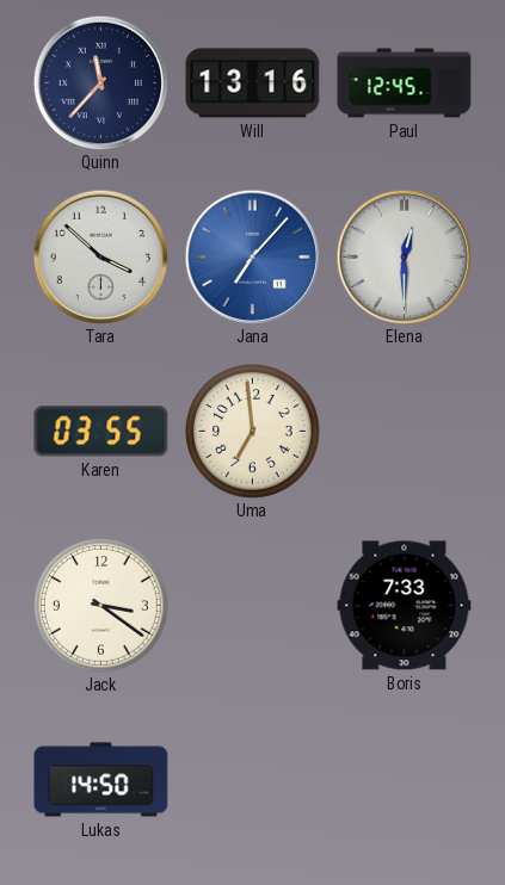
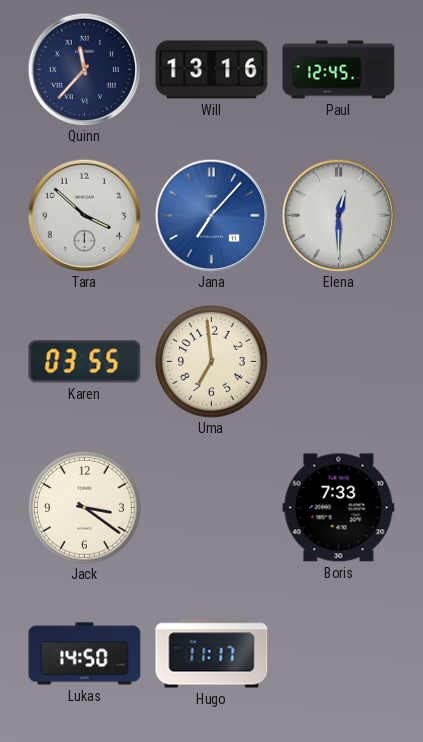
Hugo: none -> 11:17 (212, 654)
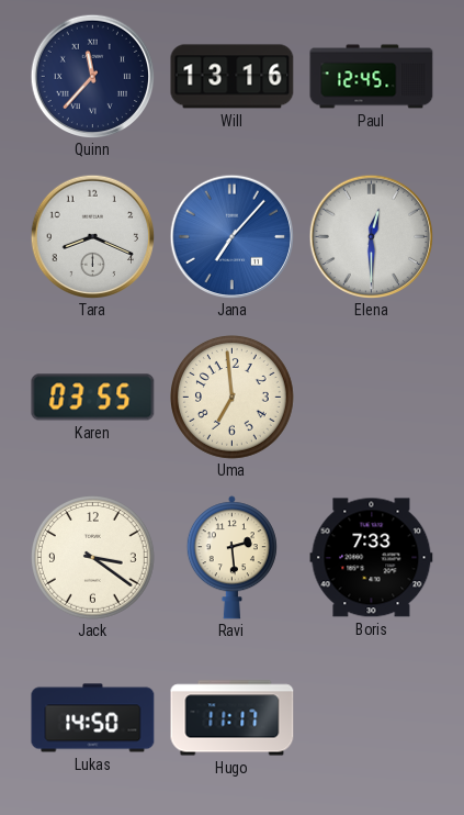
Tara: 3:52 -> 8:19 (92, 236)
Ravi: none -> 2:29 (231, 558)
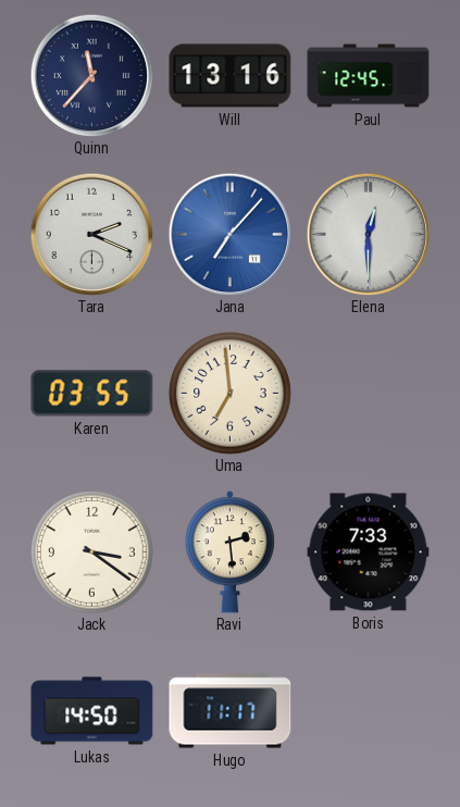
Tara: 8:19 -> 2:19 (91, 234)
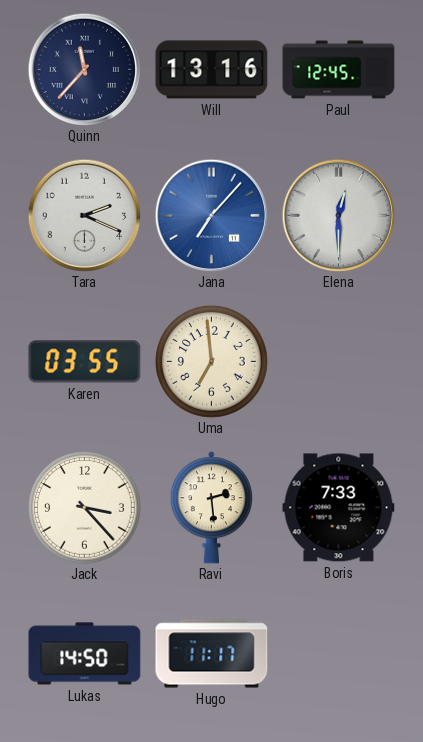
Jack: 3:21 -> 3:23 (85, 508)
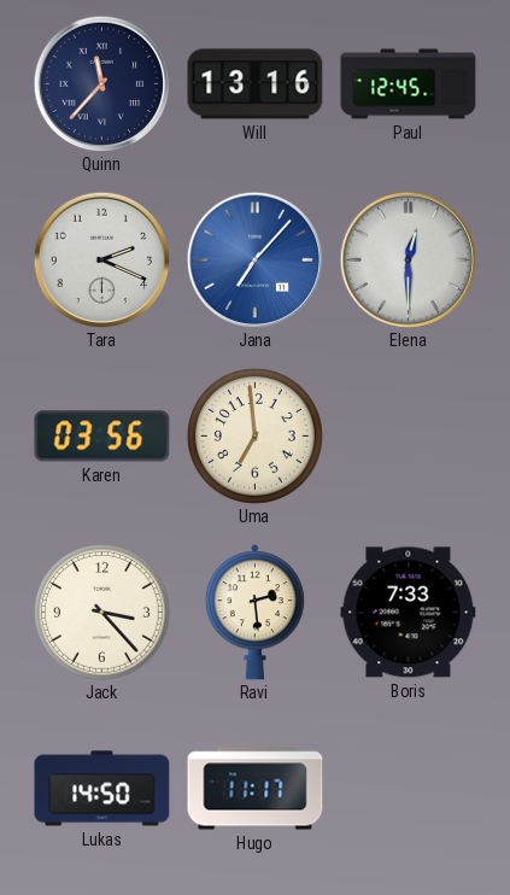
Karen: 03:55 -> 03:56 (102, 437)
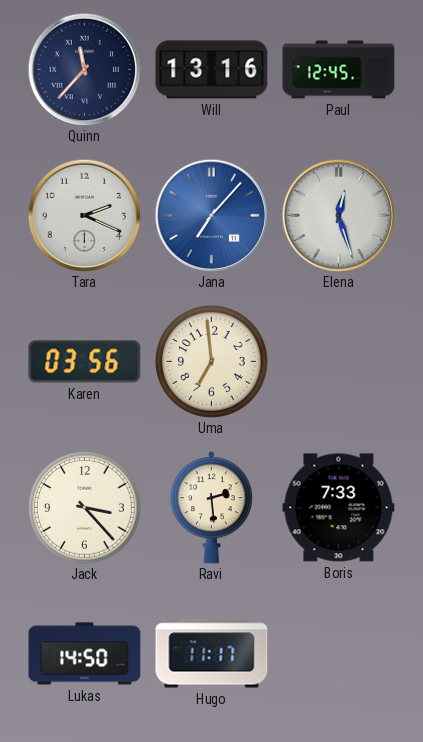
Elena: 12:30 -> 12:27 (338, 215)
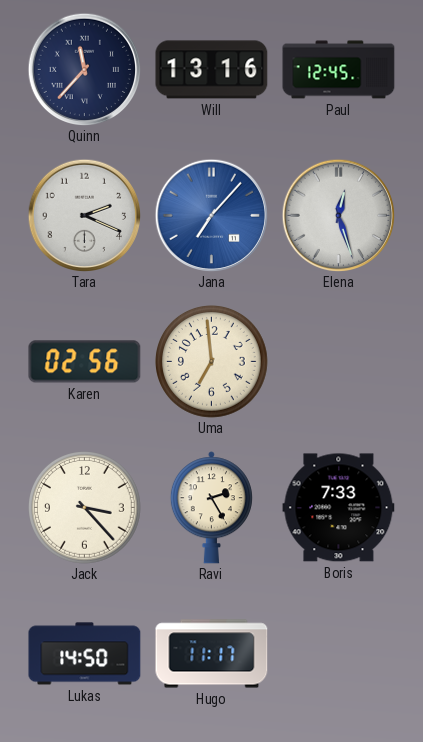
Karen: 03:56 -> 02:56 (85, 362)
Ravi: 2:29 -> 2:25 (211, 508)
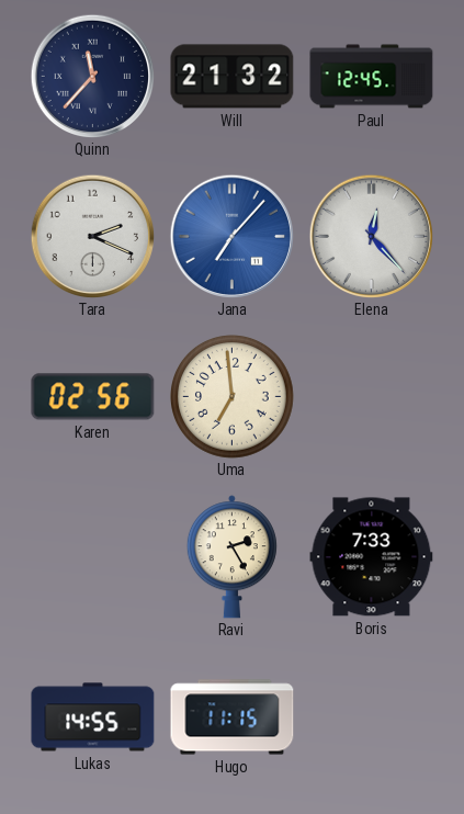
Will: 13:16 -> 21:32 (233, 77)
Elena: 12:27 -> 12:23 (371, 236)
Jack: 3:23 -> none (85, 508)
Lukas: 14:50 -> 14:55 (93, 717)
Hugo: 11:17 -> 11:15 (233, 717)
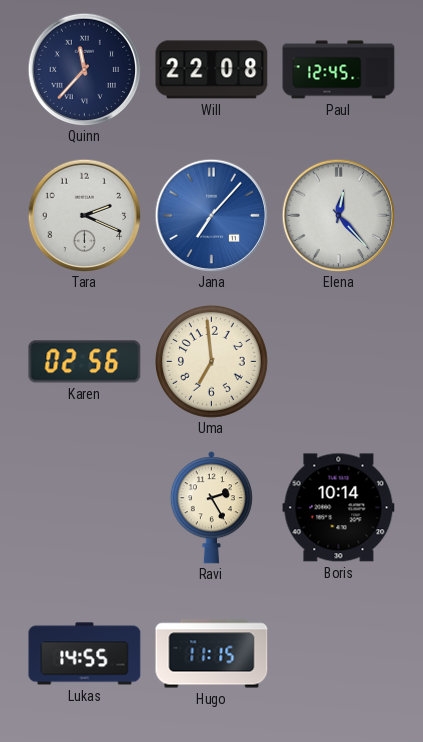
Will: 21:32 -> 22:08 (212, 70)
Boris: 7:33 -> 10:14 (339, 508)
